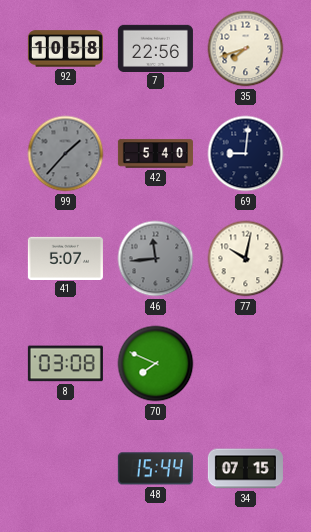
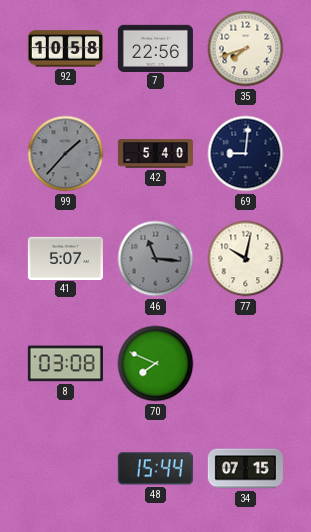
46: 11:44 -> 11:16 (156, 259)
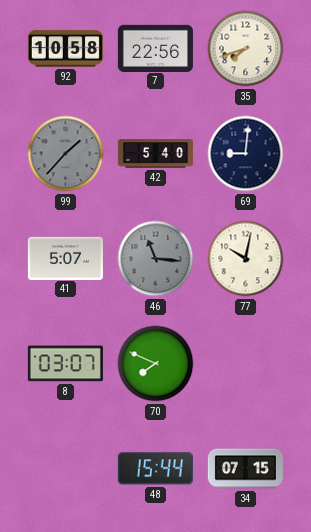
8: 03:08 -> 03:07 (65, 364)
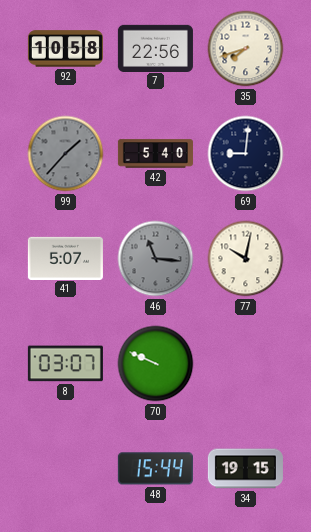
70: 7:49 -> 9:49 (156, 364)
34: 07:15 -> 19:15 (245, 469)
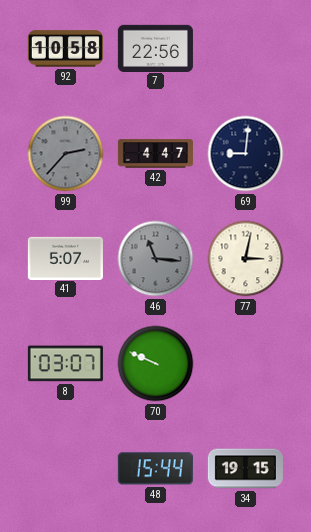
35: 7:42 -> none (246, 49)
99: 1:37 -> 2:37 (66, 154)
42: 5:40 -> 4:47 (155, 154)
77: 10:02 -> 3:02 (246, 259)
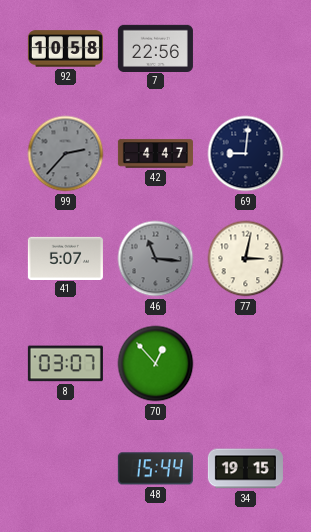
70: 9:49 -> 12:53 (156, 364)
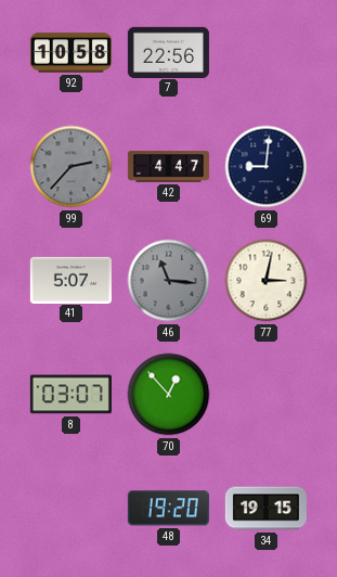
48: 15:44 -> 19:20 (168, 509)
